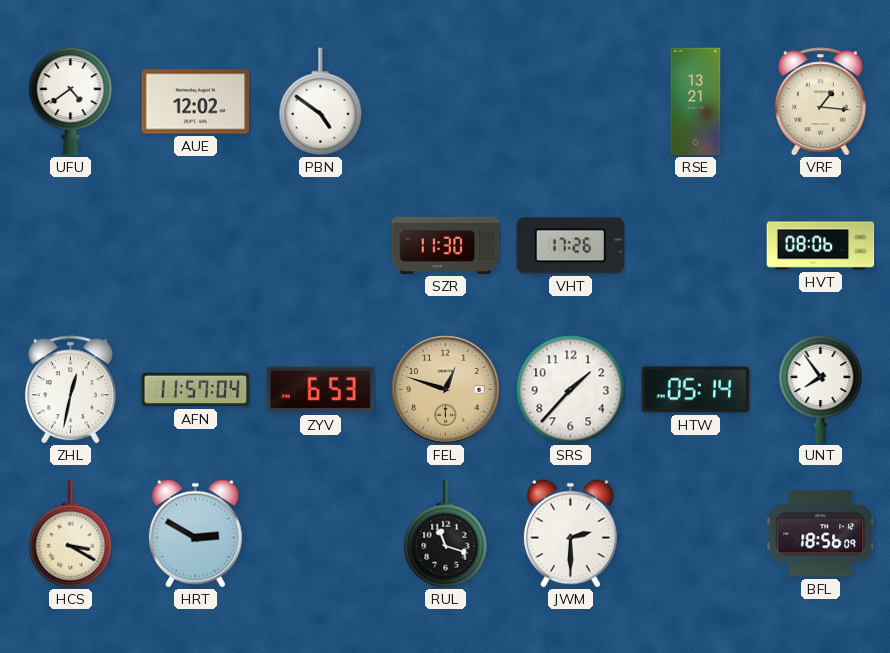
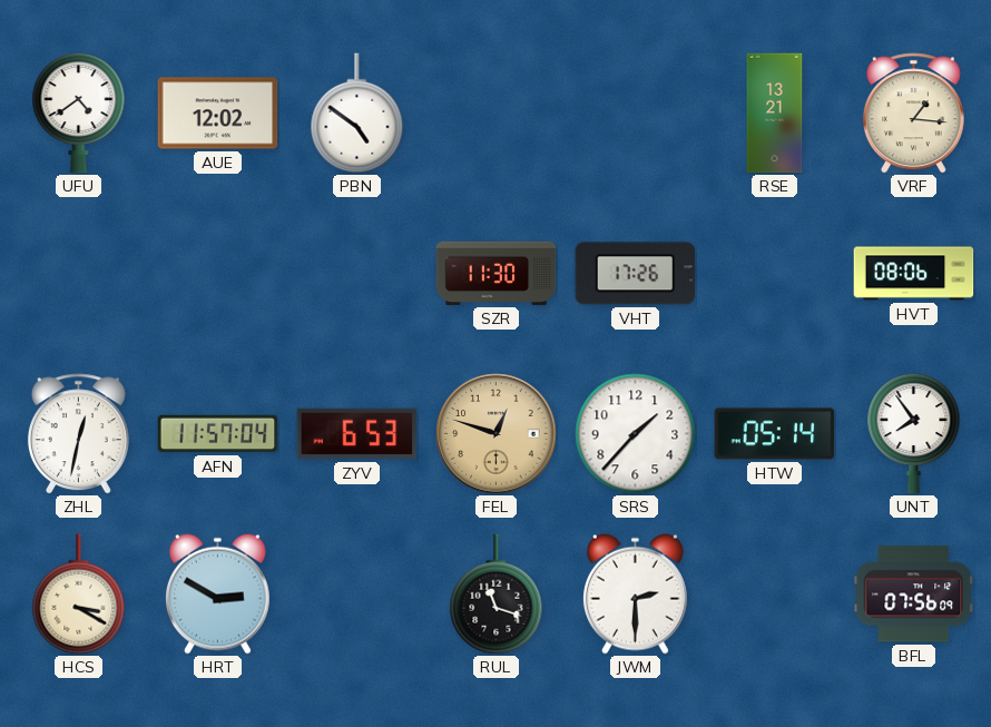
BFL: 18:56 -> 07:56 (914, 595)
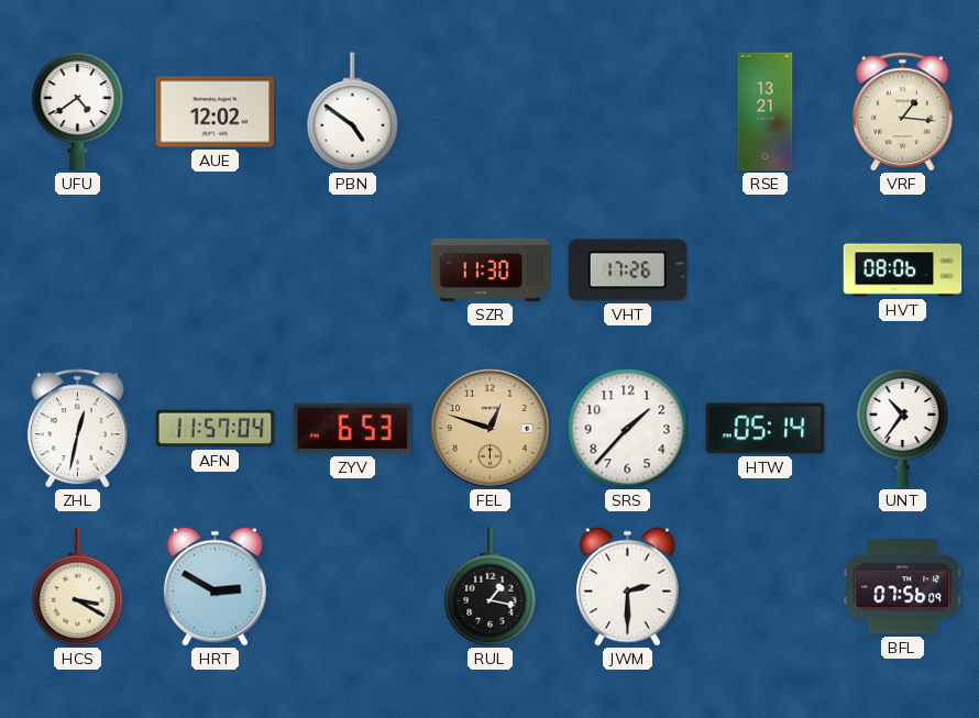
UNT: 7:54 -> 10:36 (903, 429)
RUL: 11:18 -> 1:17 (491, 587)
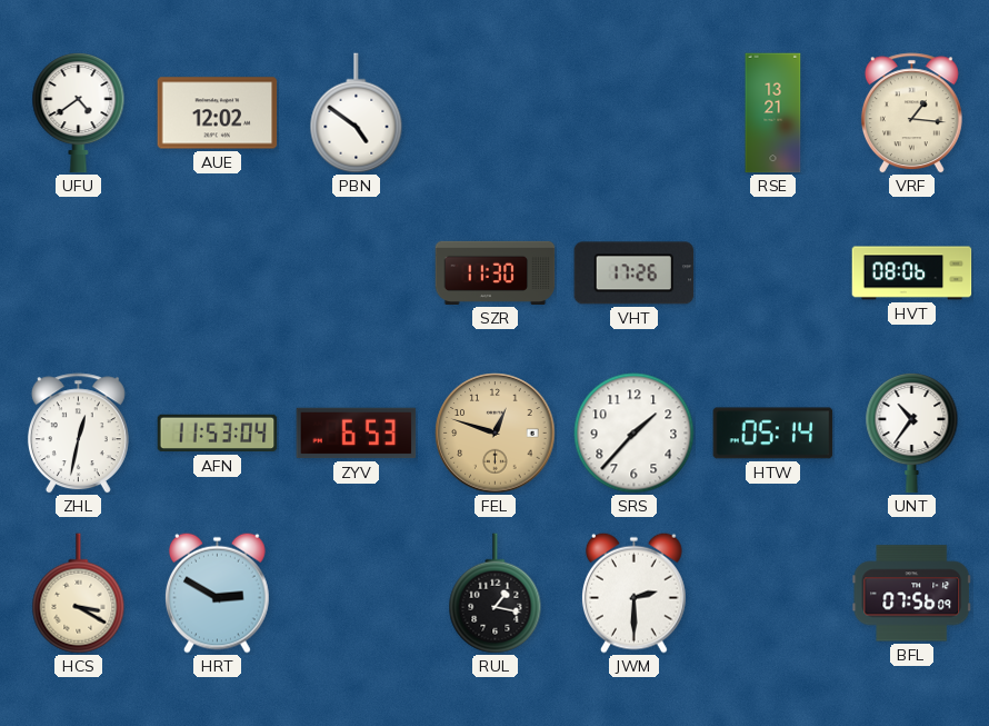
AFN: 11:57 -> 11:53 (218, 434)
